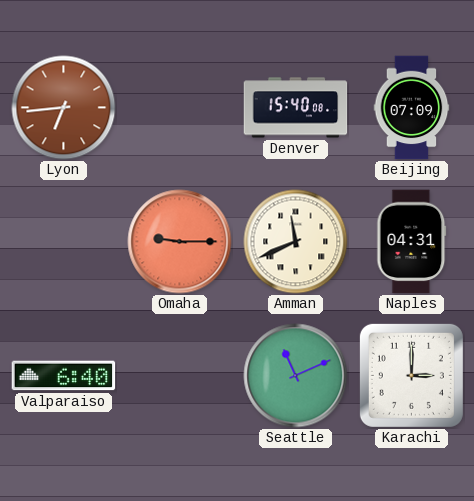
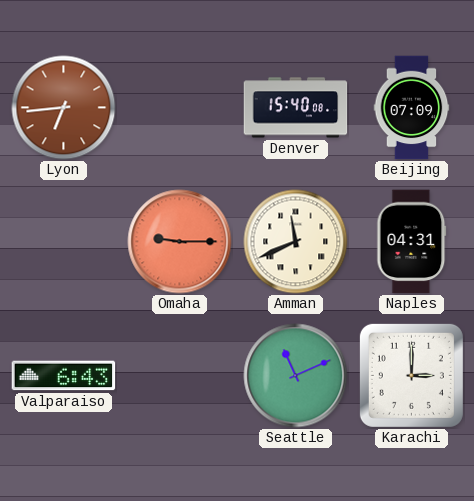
Valparaiso: 6:40 -> 6:43 (64, 376)
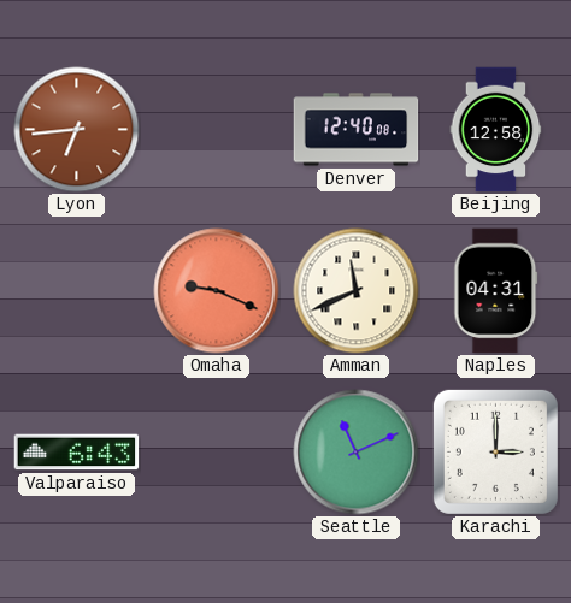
Denver: 15:40 -> 12:40 (357, 130)
Beijing: 07:09 -> 12:58 (496, 130)
Omaha: 9:15 -> 9:19 (217, 291)
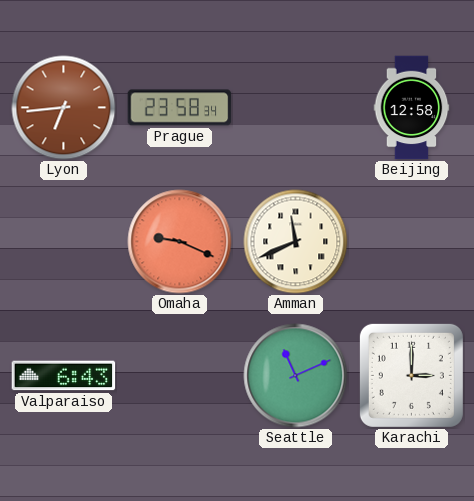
Prague: none -> 23:58 (180, 108)
Denver: 12:40 -> none (357, 130)
Naples: 04:31 -> none (496, 291)
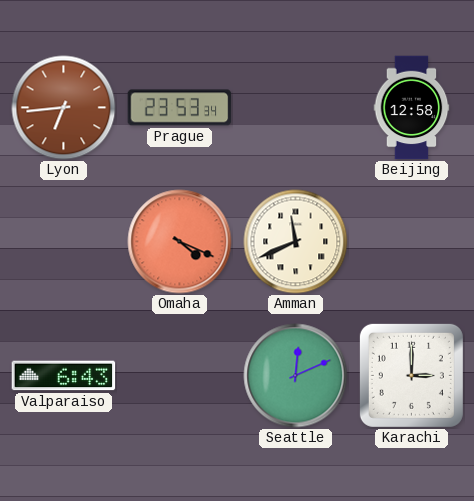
Prague: 23:58 -> 23:53 (180, 108)
Omaha: 9:19 -> 4:19 (180, 242)
Seattle: 11:11 -> 12:11 (296, 376)
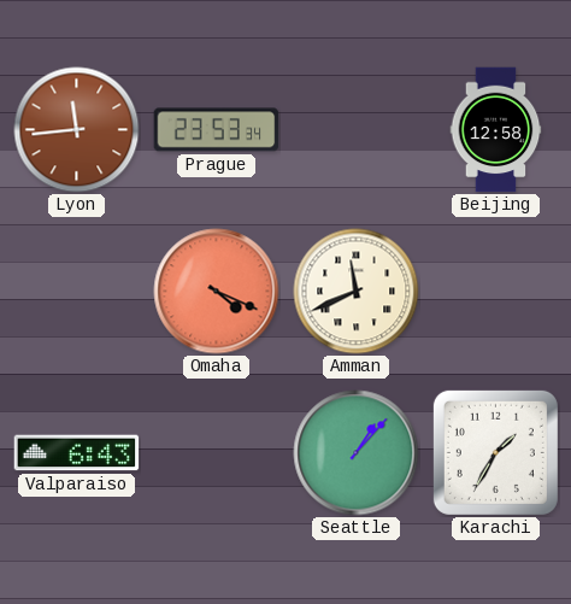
Lyon: 6:44 -> 11:44 (77, 130)
Seattle: 12:11 -> 1:07 (357, 453)
Karachi: 3:00 -> 1:35 (495, 452)
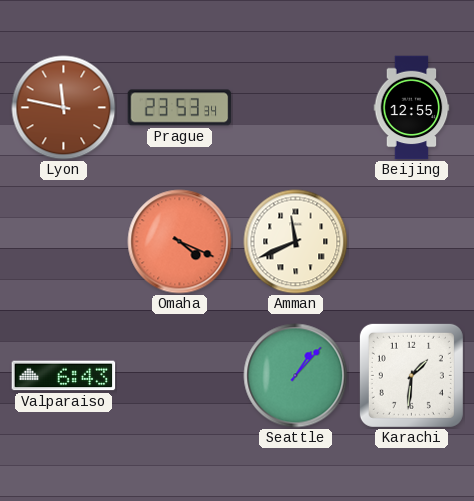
Lyon: 11:44 -> 11:47 (64, 108)
Beijing: 12:58 -> 12:55 (412, 108)
Karachi: 1:35 -> 1:31 (411, 375)
